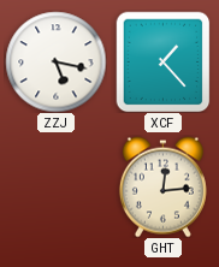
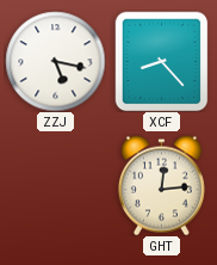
XCF: 1:23 -> 8:23 (162, 61)
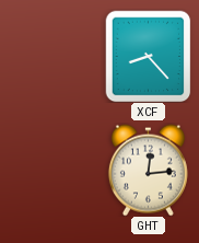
ZZJ: 5:17 -> none (55, 61)
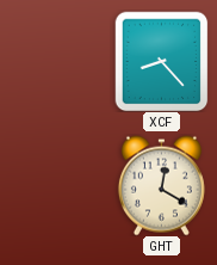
GHT: 12:14 -> 12:20 (161, 185)
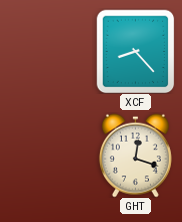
GHT: 12:20 -> 12:18 (135, 155)
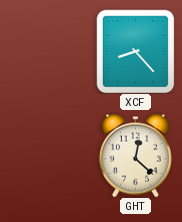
GHT: 12:18 -> 12:22 (135, 155)
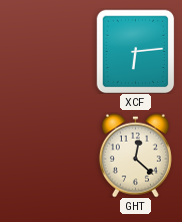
XCF: 8:23 -> 6:14 (136, 51)
